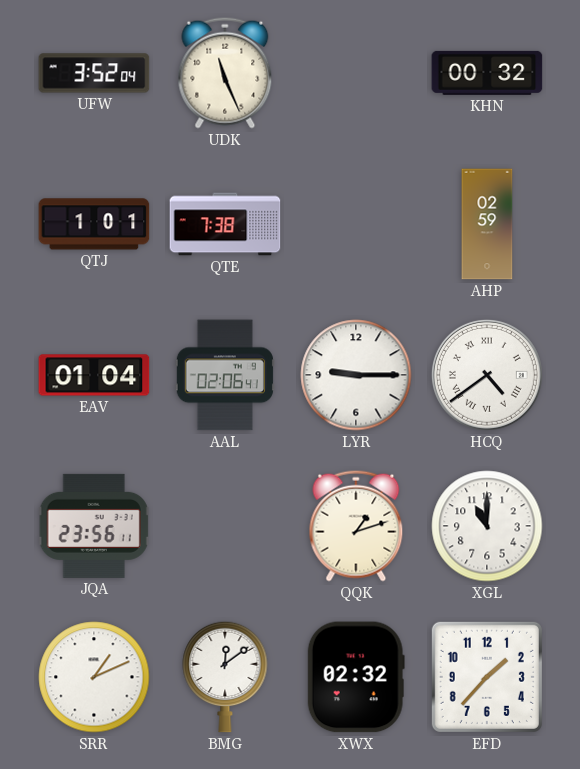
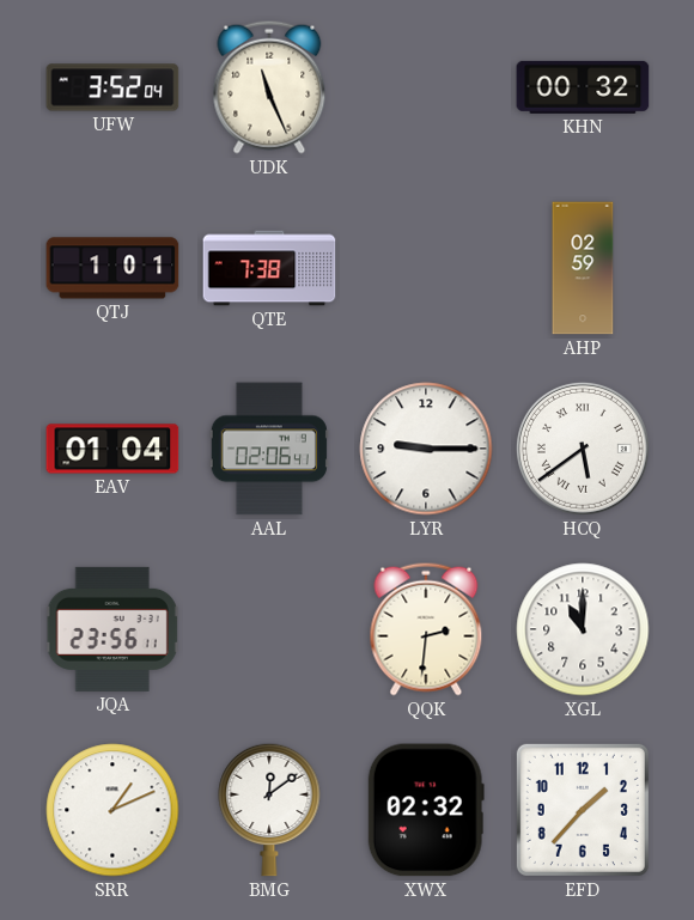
HCQ: 4:39 -> 5:39 (583, 449)
QQK: 1:12 -> 2:31 (426, 629)
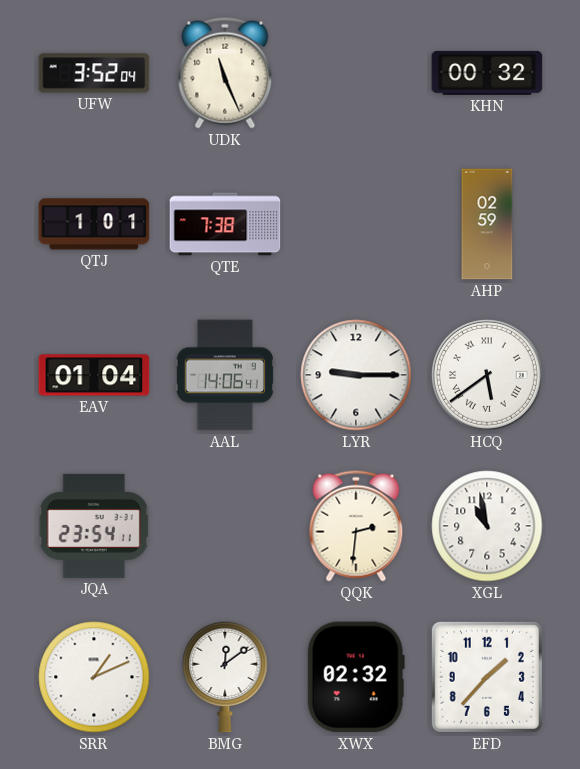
AAL: 02:06 -> 14:06 (225, 375)
JQA: 23:56 -> 23:54 (94, 526)
XGL: 11:00 -> 10:58 (487, 526)
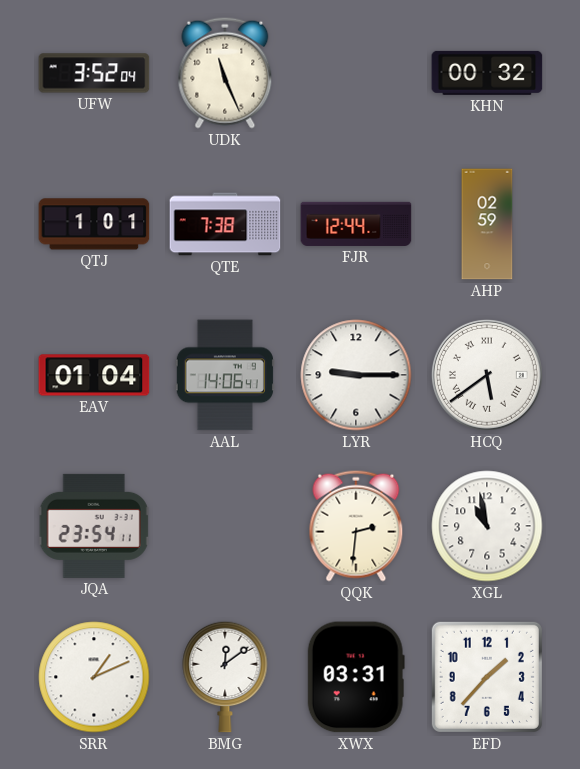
FJR: none -> 12:44 (356, 224)
XWX: 02:32 -> 03:31 (356, 677)
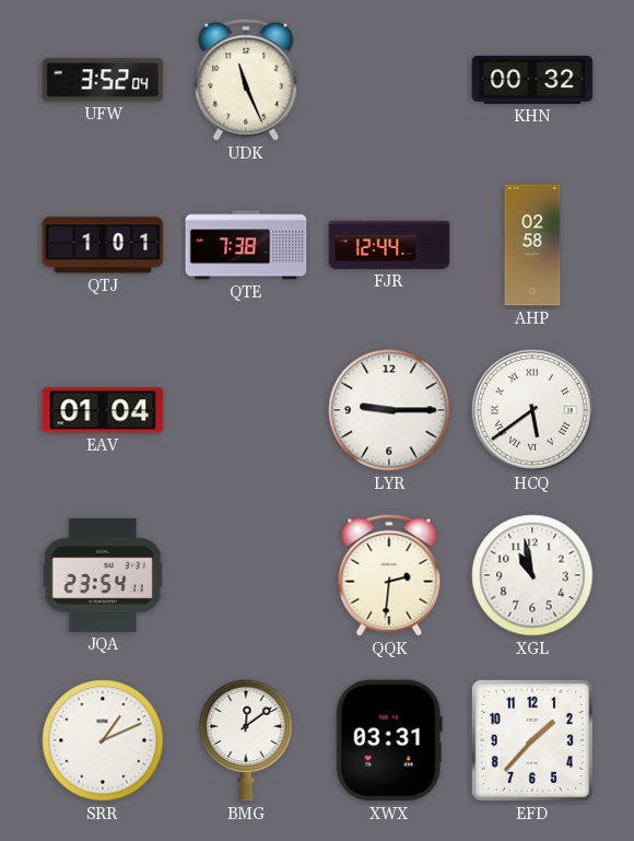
AHP: 02:59 -> 02:58 (532, 245)
AAL: 14:06 -> none (225, 375)
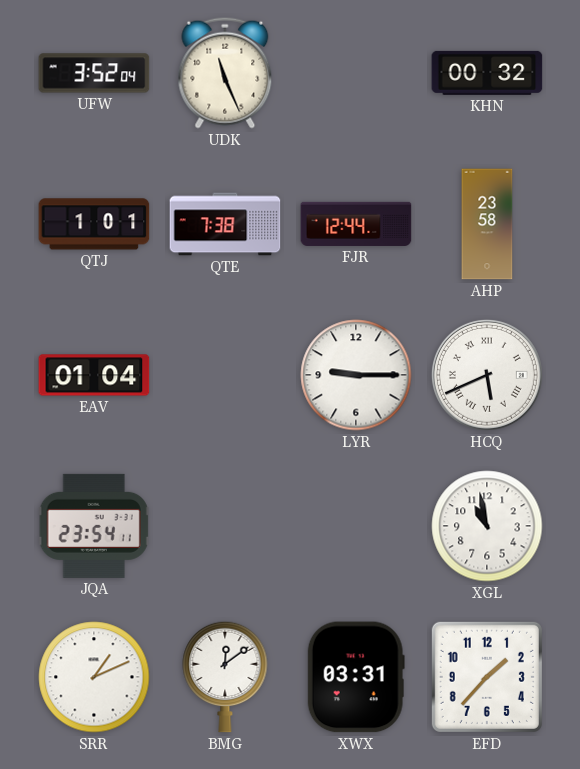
AHP: 02:58 -> 23:58 (487, 224)
HCQ: 5:39 -> 5:41 (487, 375)
QQK: 2:31 -> none (389, 575)
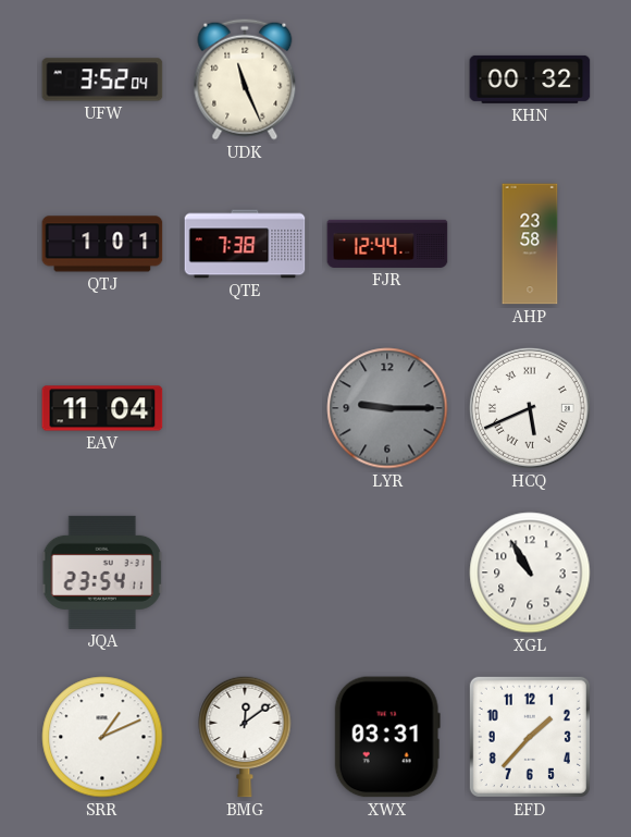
EAV: 01:04 -> 11:04 (102, 408)
LYR dial: white -> grey (387, 408)
XGL: 10:58 -> 10:55 (530, 573)
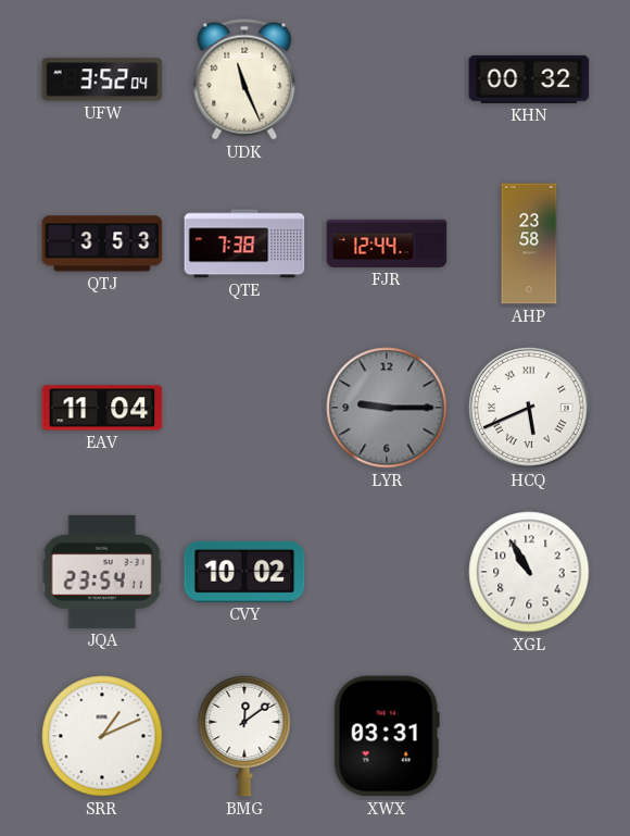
QTJ: 1:01 -> 3:53 (102, 244)
CVY: none -> 10:02 (244, 572)
EFD: 1:37 -> none (530, 737)
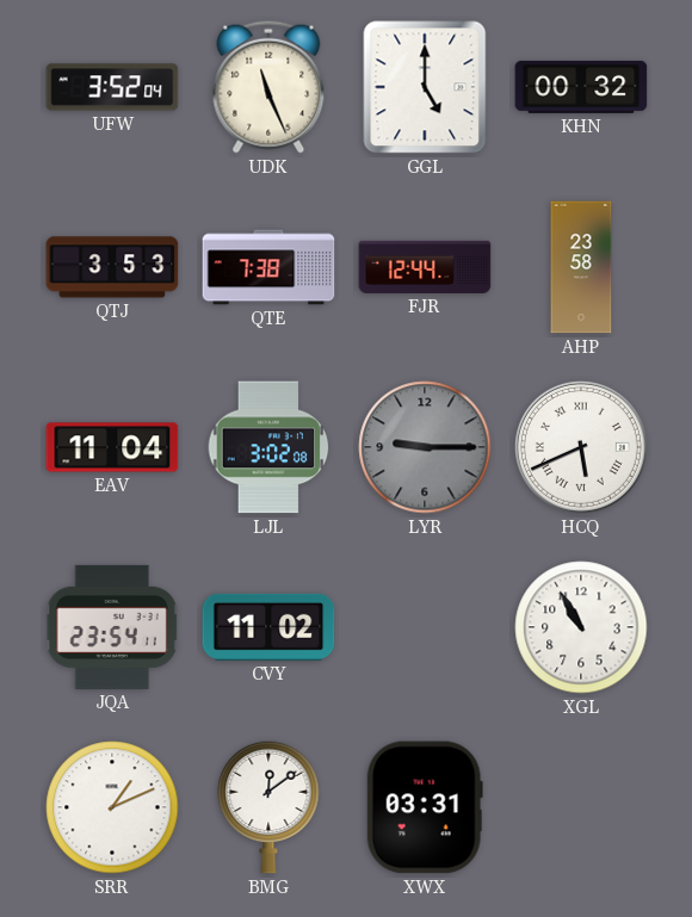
GGL: none -> 5:00 (425, 87)
LJL: none -> 3:02 (268, 447)
CVY: 10:02 -> 11:02 (268, 627)
